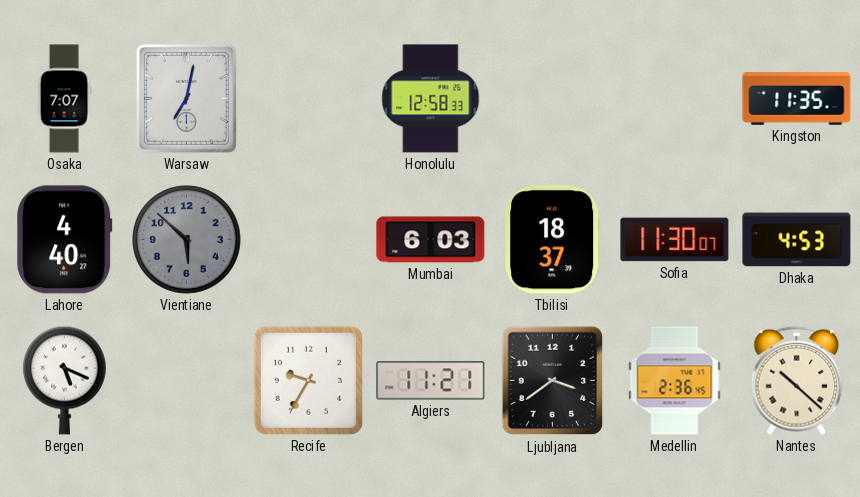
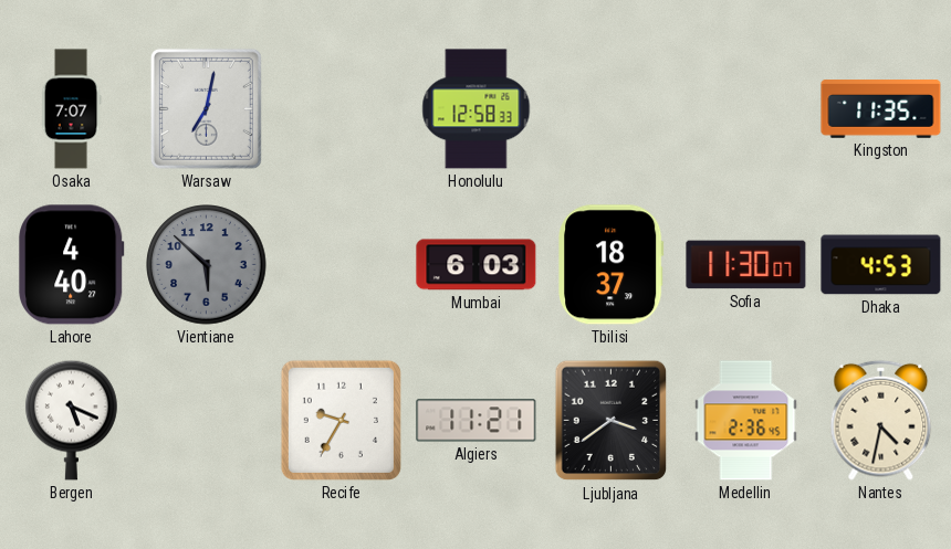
Nantes: 10:22 -> 4:32 (881, 420)
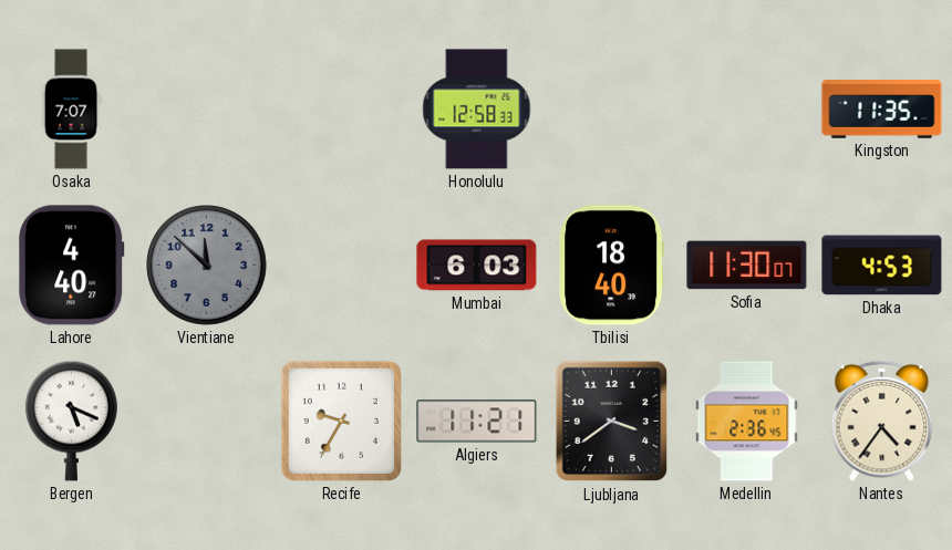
Warsaw: 7:02 -> none (206, 108)
Vientiane: 5:52 -> 11:52 (207, 266)
Tbilisi: 18:37 -> 18:40 (612, 266)
Nantes: 4:32 -> 4:36 (882, 421)
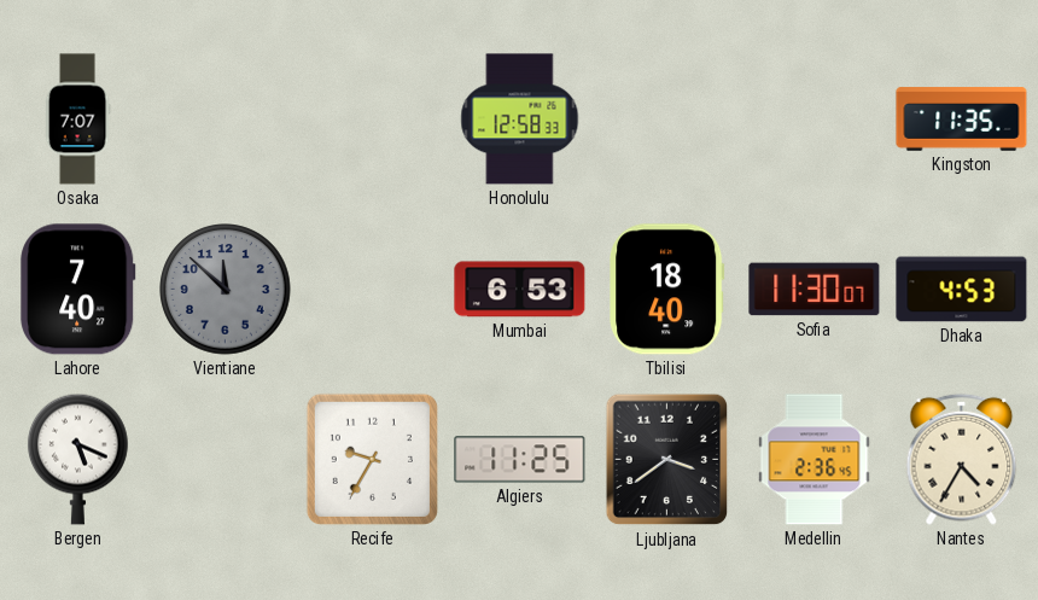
Lahore: 4:40 -> 7:40 (78, 290)
Mumbai: 6:03 -> 6:53 (520, 290)
Algiers: 11:21 -> 11:25 (520, 460)
Nantes: 4:36 -> 4:35 (962, 459)
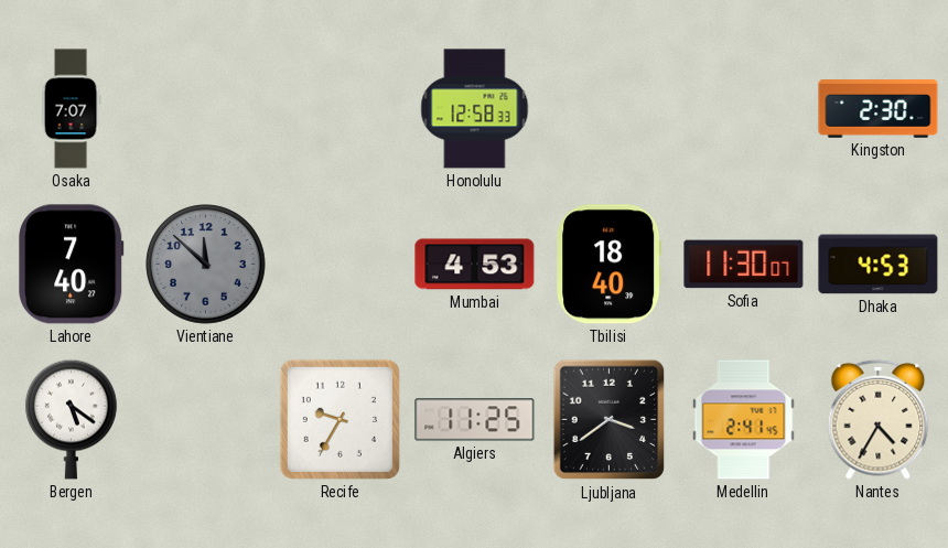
Kingston: 11:35 -> 2:30 (879, 109)
Mumbai: 6:53 -> 4:53 (475, 265)
Bergen: 5:19 -> 5:21 (72, 419)
Medellin: 2:36 -> 2:41 (744, 420)
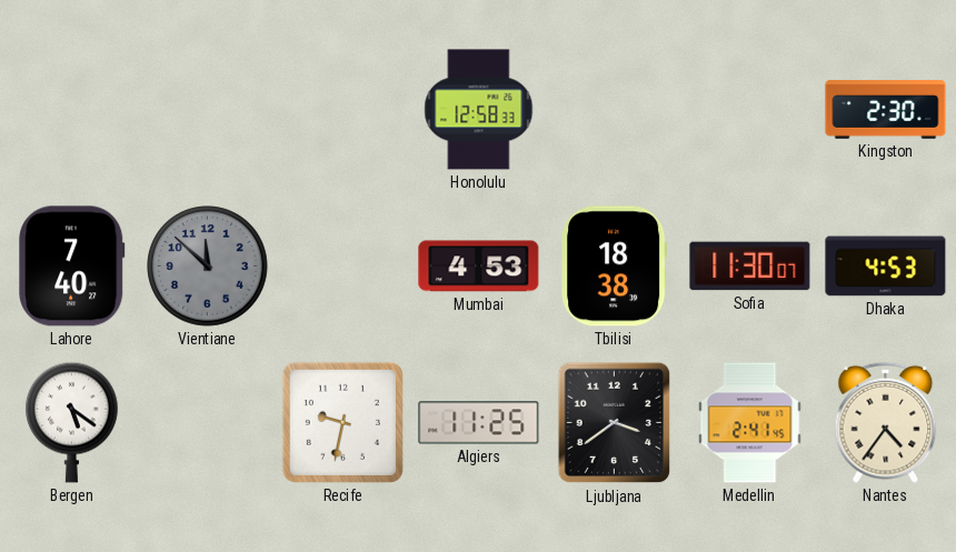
Osaka: 7:07 -> none (71, 109)
Tbilisi: 18:40 -> 18:38 (615, 267)
Recife: 9:35 -> 9:32 (342, 422)
Nantes: 4:35 -> 4:36 (886, 422)
